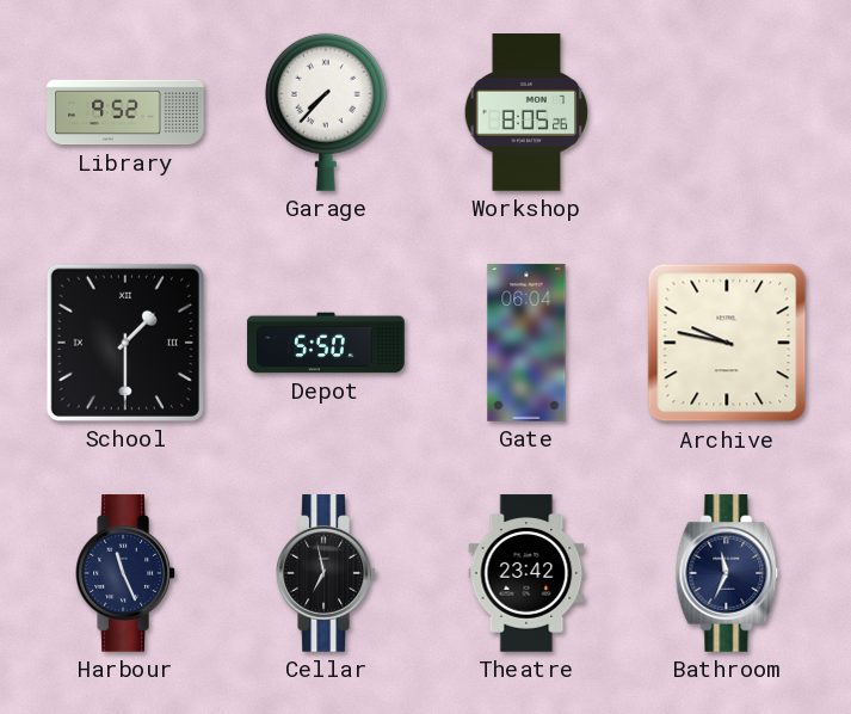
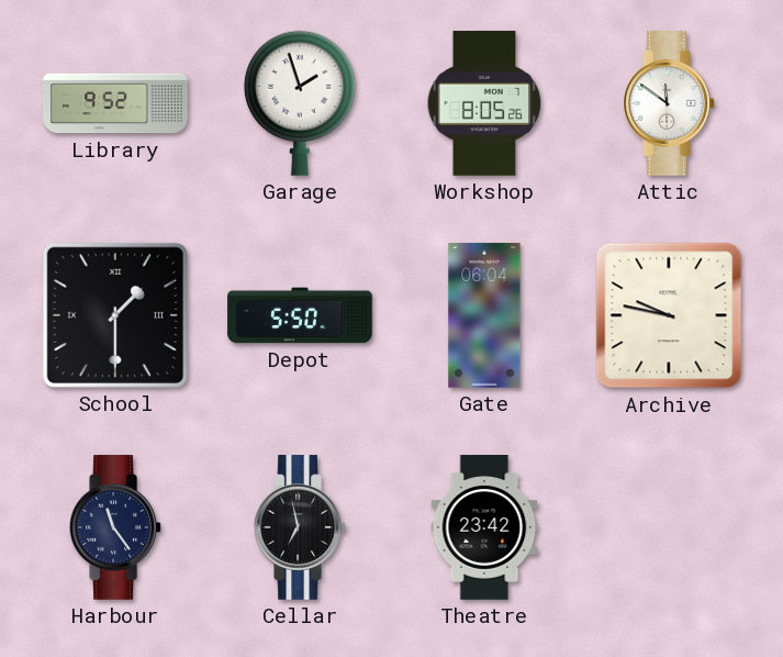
Garage: 7:37 -> 1:57 (300, 103)
Attic: none -> 11:51 (669, 103)
Harbour: 11:26 -> 11:24 (115, 527)
Bathroom: 11:34 -> none (727, 573)
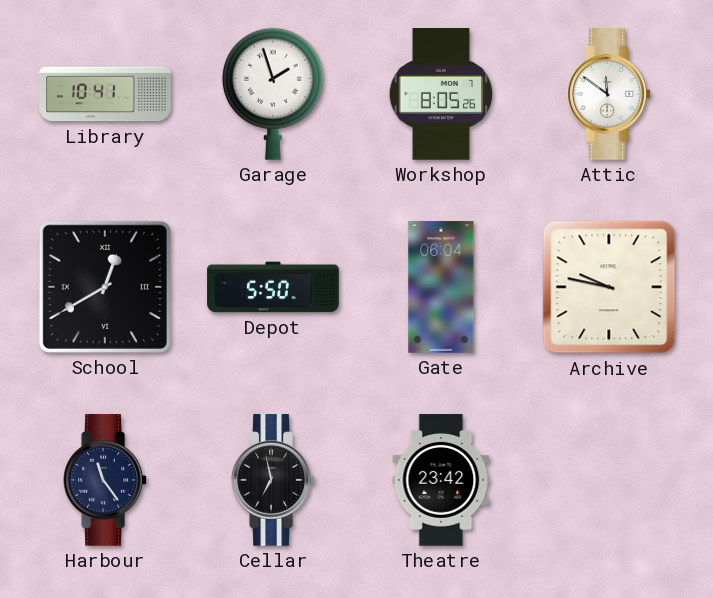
Library: 9:52 -> 10:41 (105, 94)
School: 1:30 -> 12:40 (105, 287)
